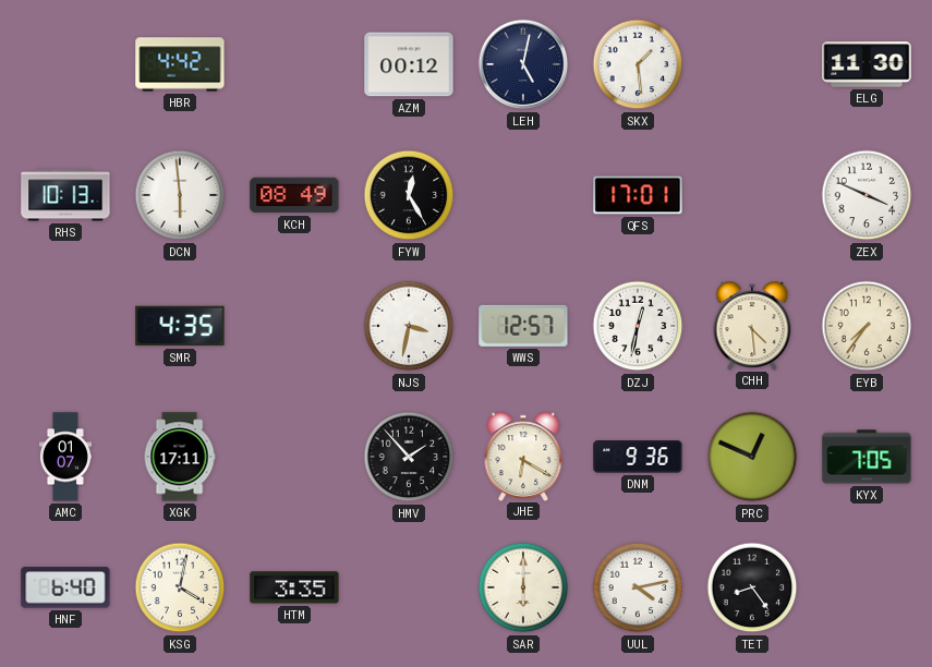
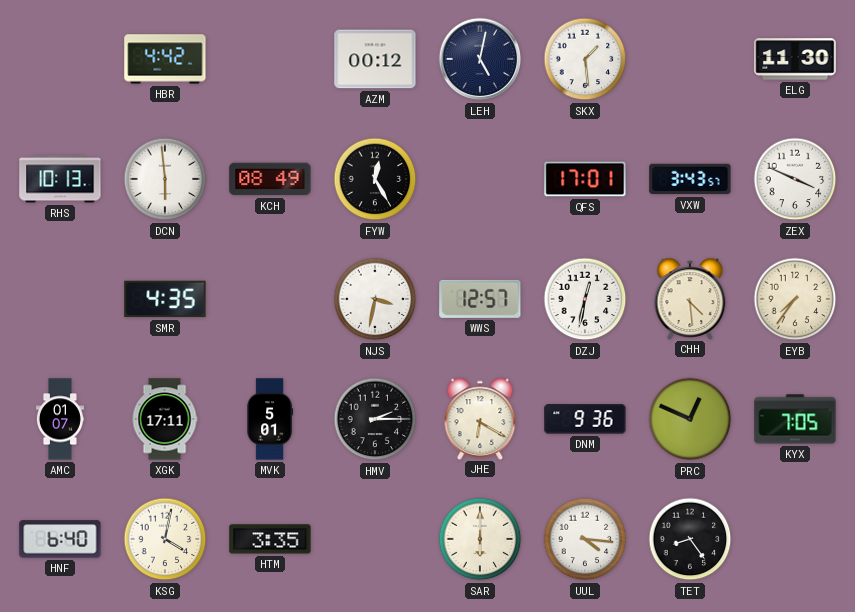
VXW: none -> 3:43 (690, 179)
MVK: none -> 5:01 (270, 419)
HMV: 1:53 -> 2:15 (375, 419)
UUL: 4:13 -> 4:16 (585, 539)
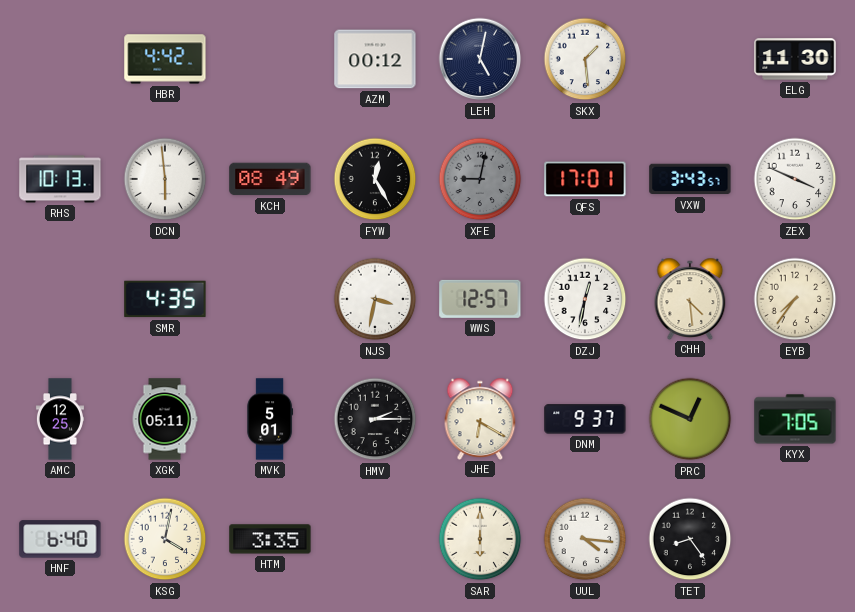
XFE: none -> 9:02 (480, 179)
AMC: 01:07 -> 12:25 (60, 419)
XGK: 17:11 -> 05:11 (165, 419)
DNM: 9:36 -> 9:37 (585, 419)
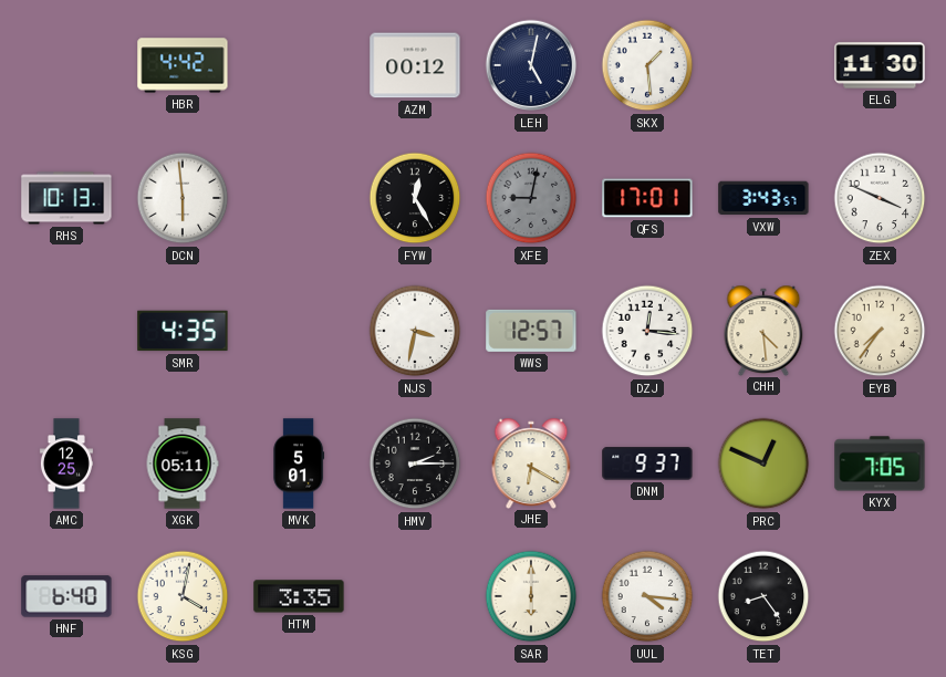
KCH: 08:49 -> none (270, 179)
DZJ: 12:32 -> 12:16 (647, 331)
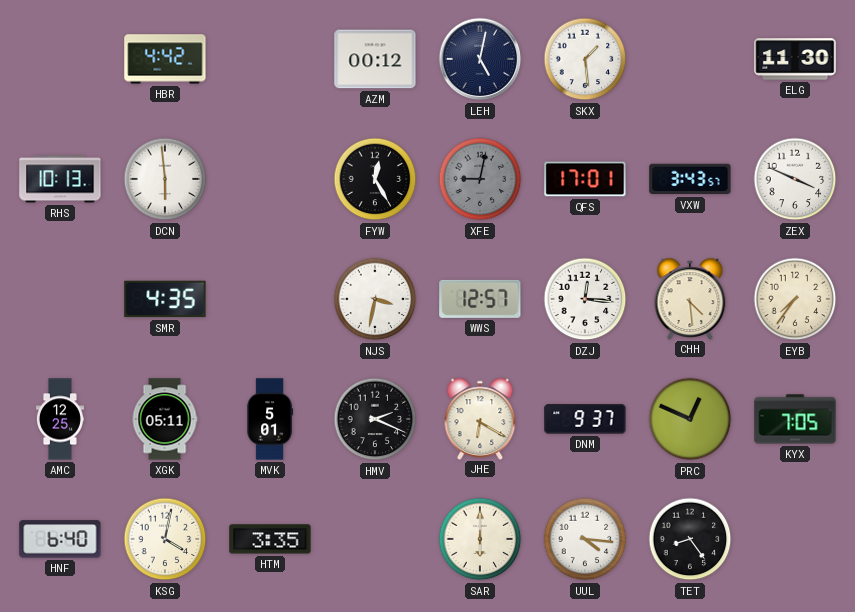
HMV: 2:15 -> 2:19 (375, 419)
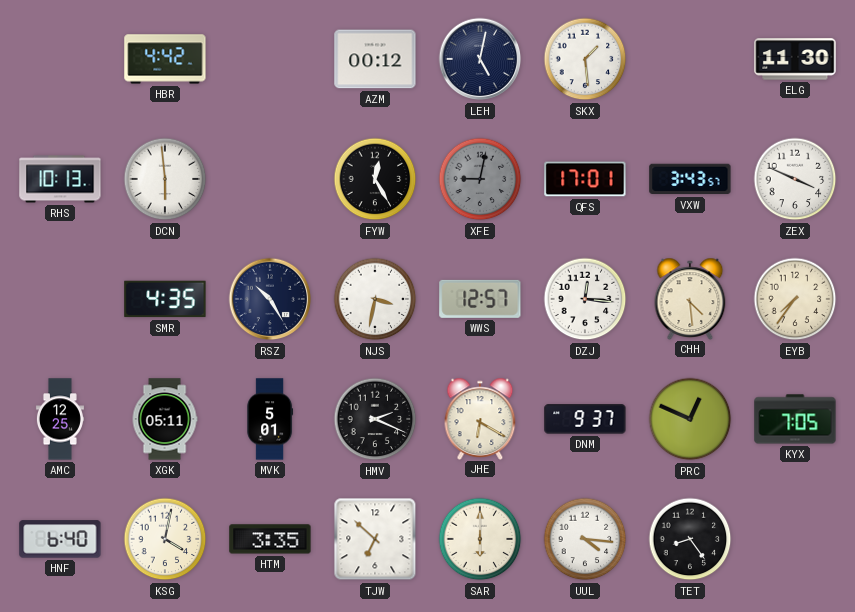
RSZ: none -> 10:25 (270, 299)
TJW: none -> 6:52 (375, 539)
